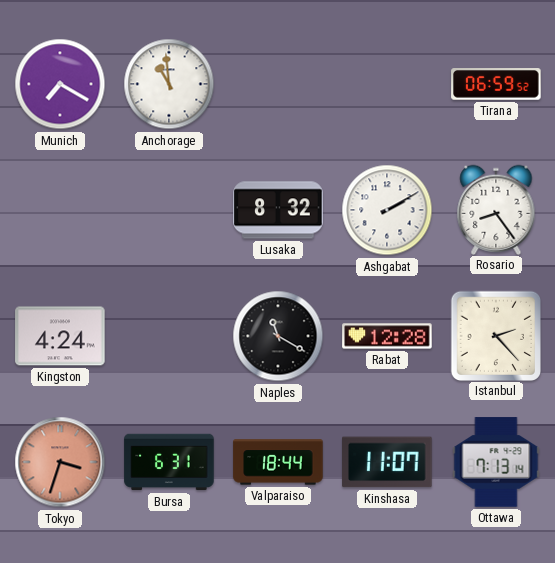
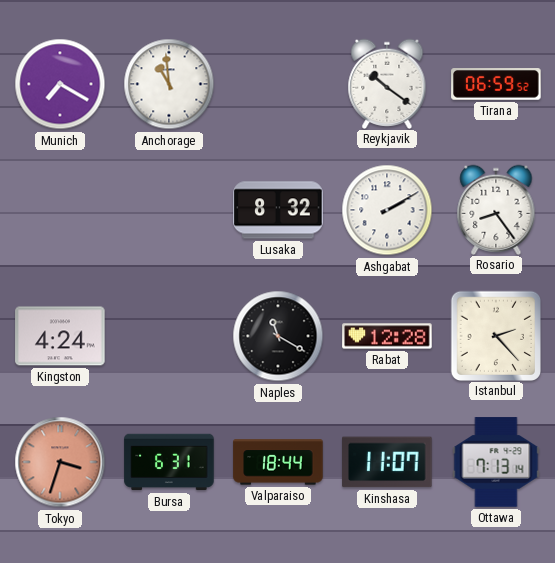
Reykjavik: none -> 10:21 (387, 83)
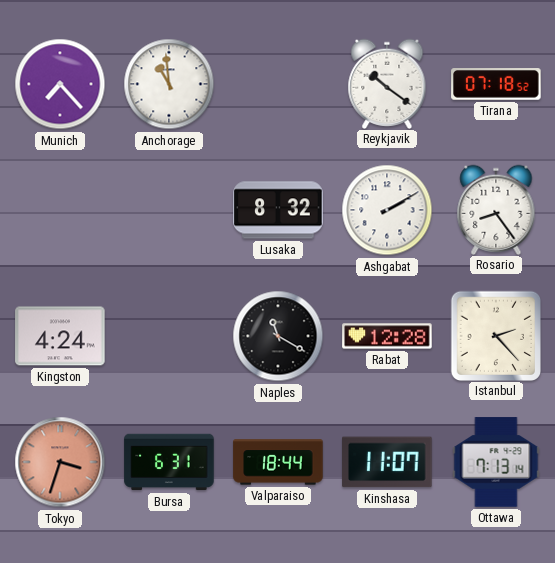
Munich: 7:20 -> 7:23 (60, 84)
Tirana: 06:59 -> 07:18 (496, 84)
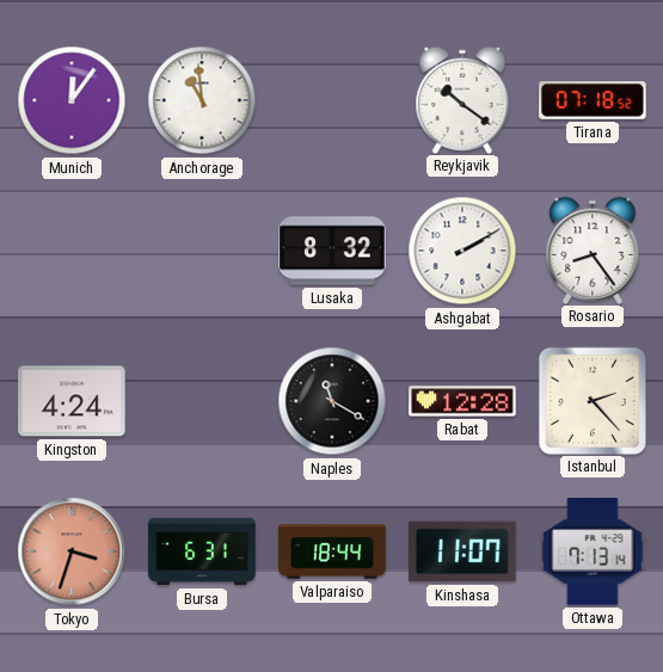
Munich: 7:23 -> 12:06 (72, 100)
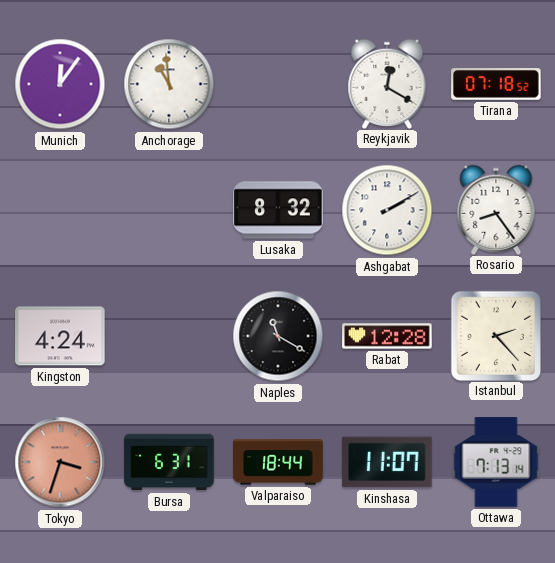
Reykjavik: 10:21 -> 12:20 (387, 83)
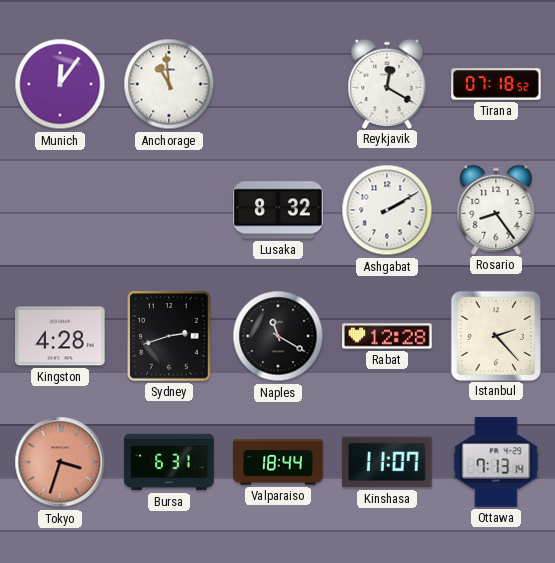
Kingston: 4:24 -> 4:28 (60, 336)
Sydney: none -> 2:42 (169, 336)
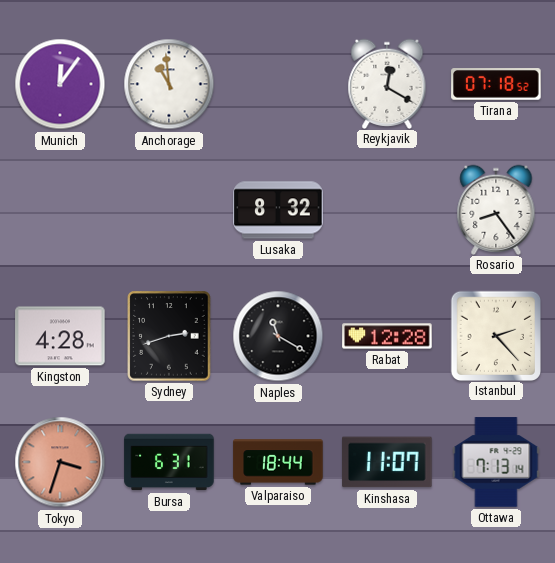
Ashgabat: 2:10 -> none (387, 210)
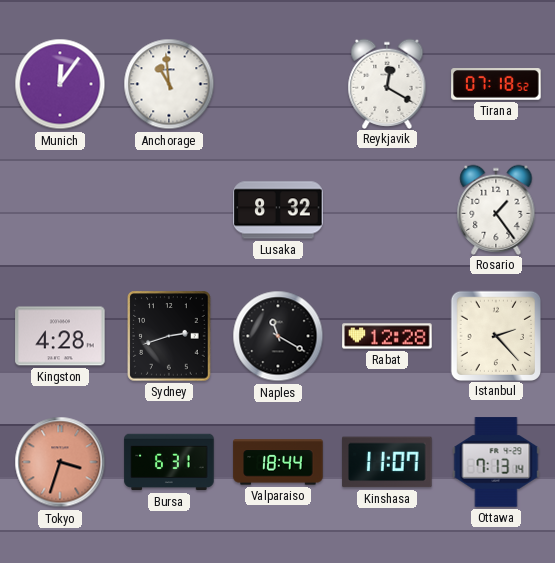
Rosario: 8:24 -> 1:24 (496, 209)
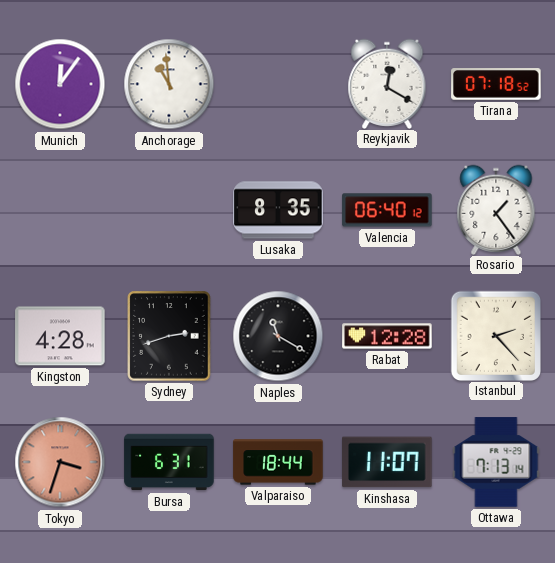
Lusaka: 8:32 -> 8:35 (278, 210)
Valencia: none -> 06:40 (387, 210)
